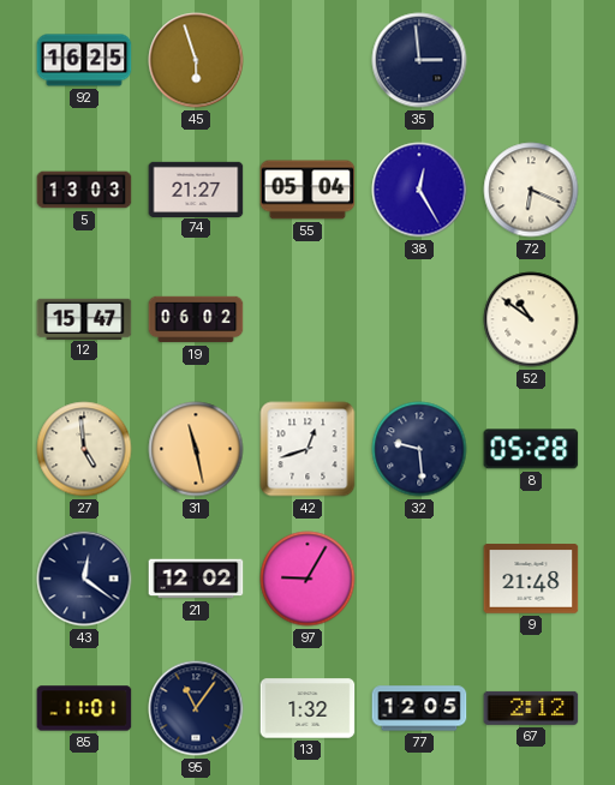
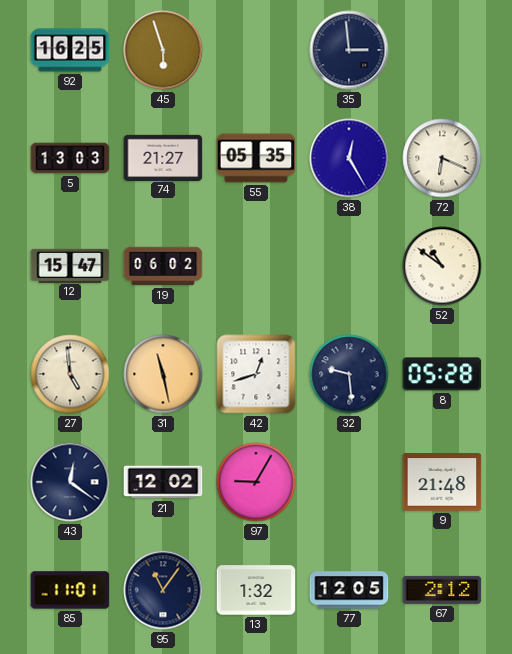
55: 05:04 -> 05:35 (256, 158)
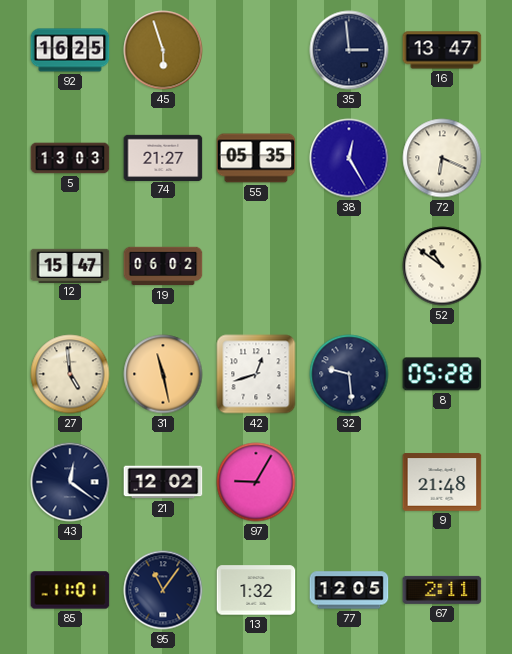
16: none -> 13:47 (442, 50)
67: 2:12 -> 2:11 (442, 590)
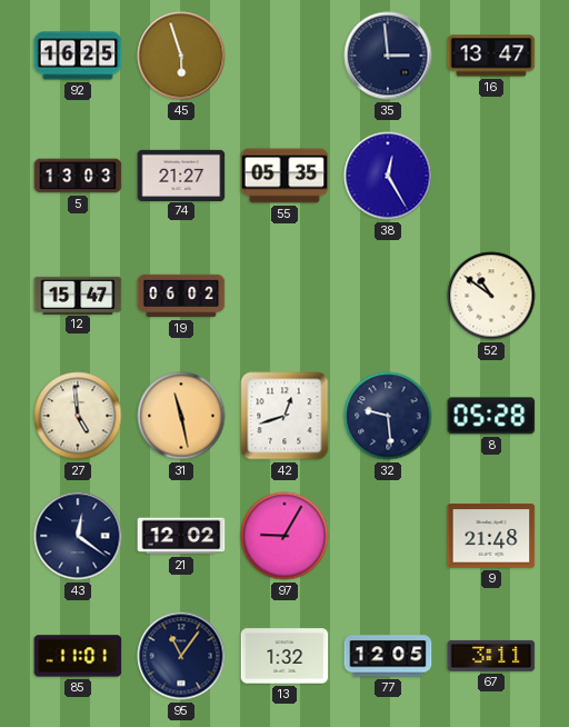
72: 6:19 -> none (442, 158)
67: 2:11 -> 3:11 (491, 656)
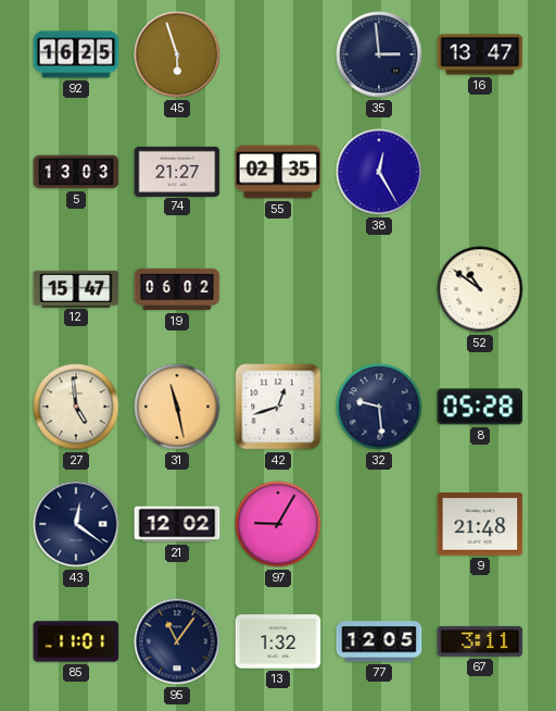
55: 05:35 -> 02:35 (278, 172)
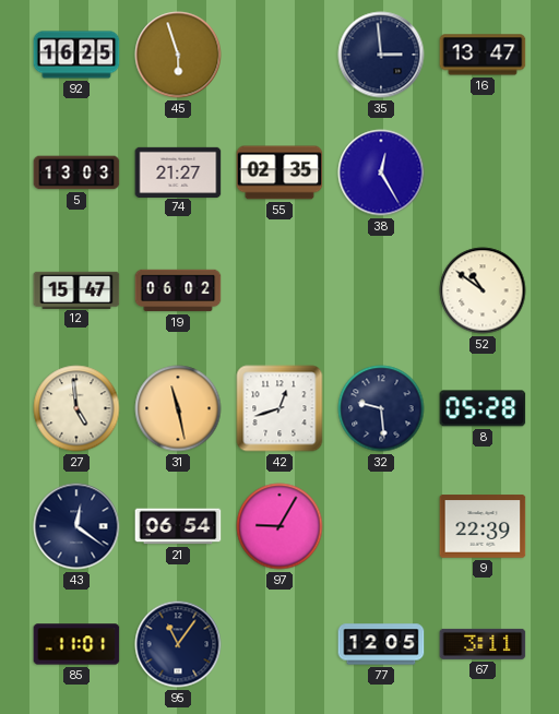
21: 12:02 -> 06:54 (178, 526)
9: 21:48 -> 22:39 (483, 526)
13: 1:32 -> none (278, 641)
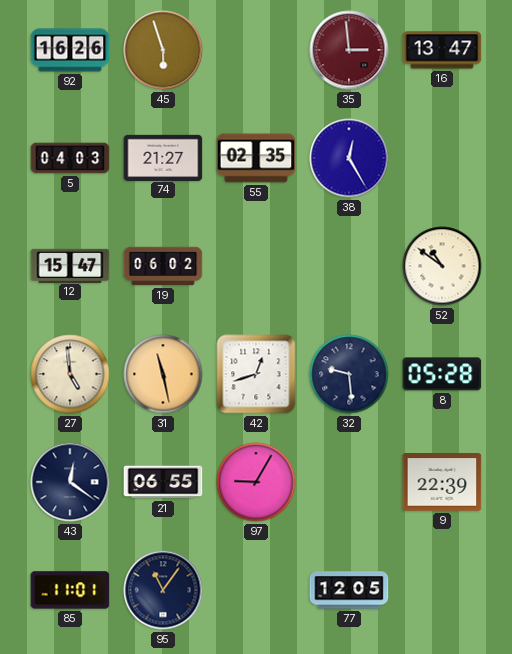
92: 16:25 -> 16:26 (70, 50)
35 dial: navy -> burgundy (349, 50)
5: 13:03 -> 04:03 (70, 158)
21: 06:54 -> 06:55 (163, 482)
67: 3:11 -> none (483, 644)
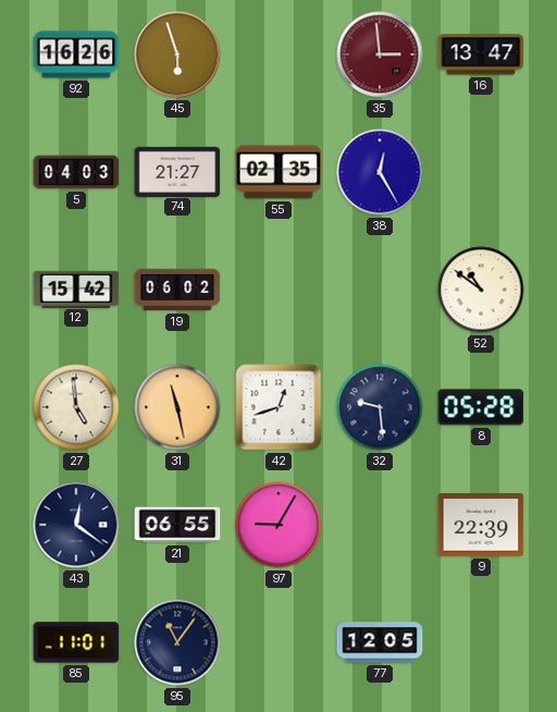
12: 15:47 -> 15:42 (76, 289)
